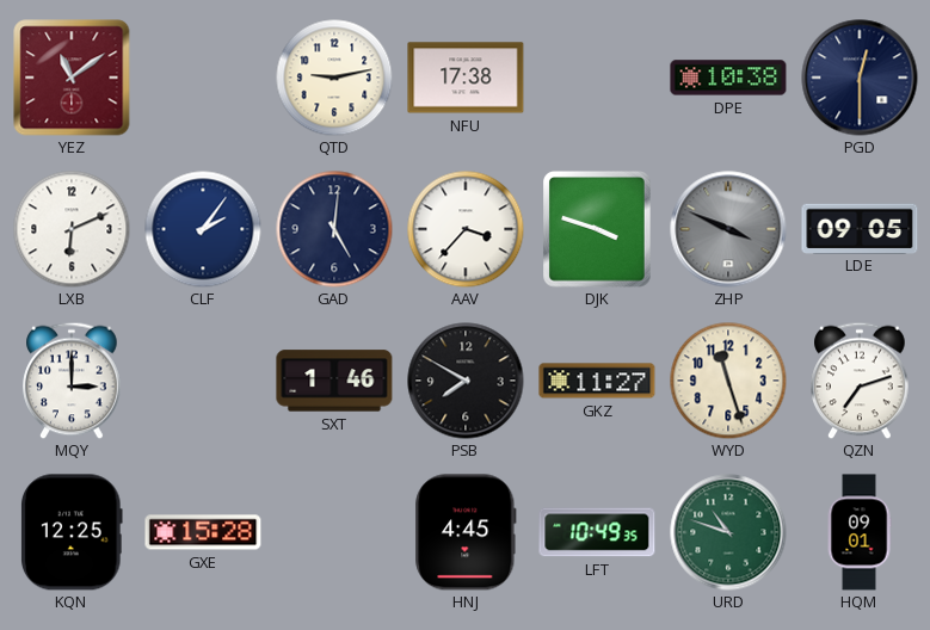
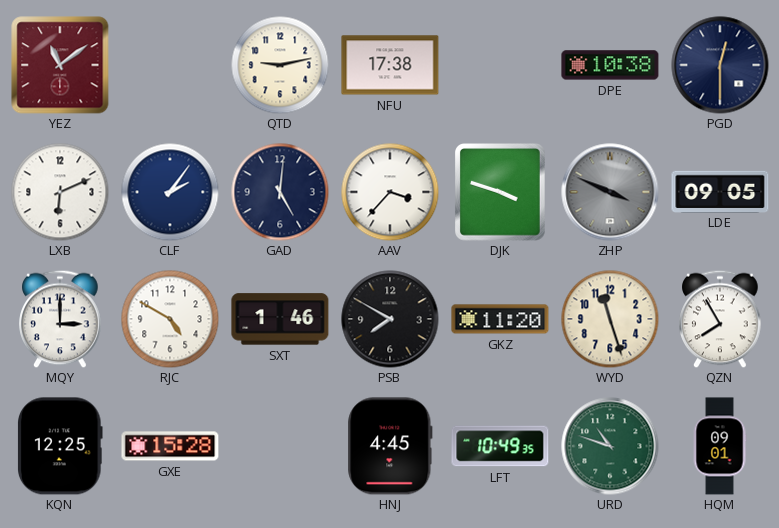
RJC: none -> 4:50 (170, 319)
GKZ: 11:27 -> 11:20 (500, 319)
QZN: 7:12 -> 7:55 (720, 319)
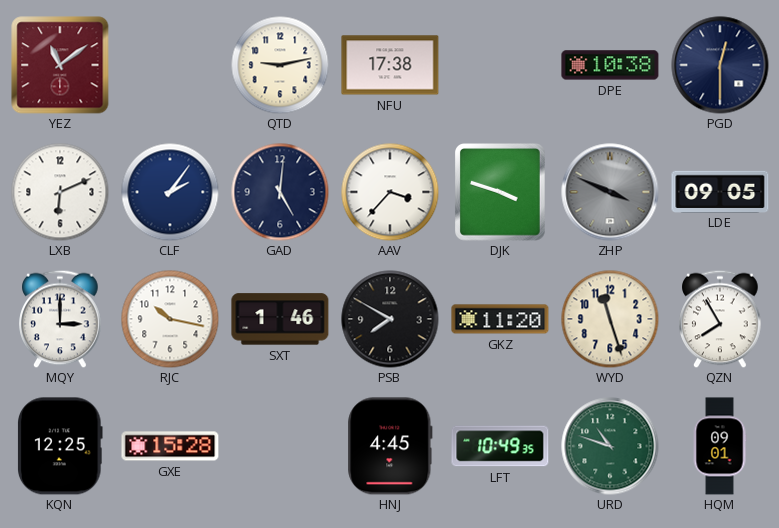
RJC: 4:50 -> 10:17 (170, 319)
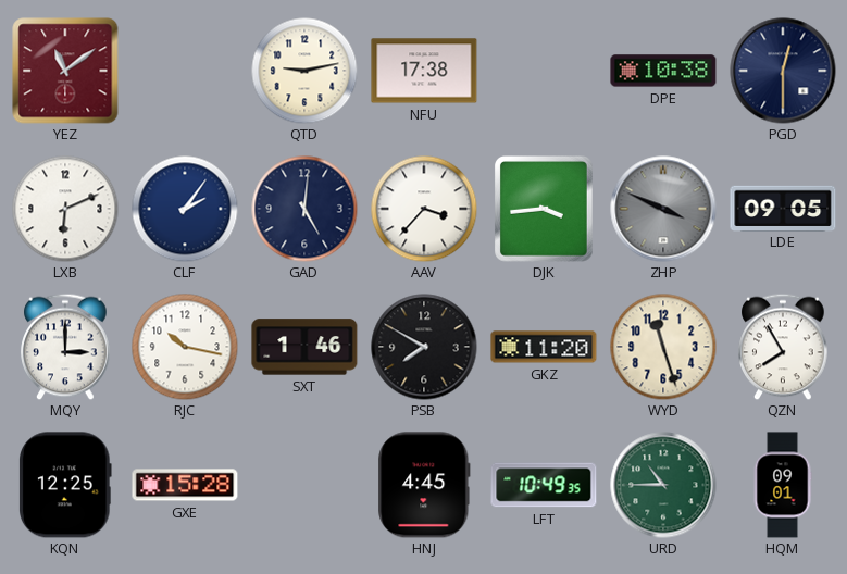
DJK: 3:48 -> 3:44 (545, 210)
URD: 10:48 -> 10:45 (663, 485)
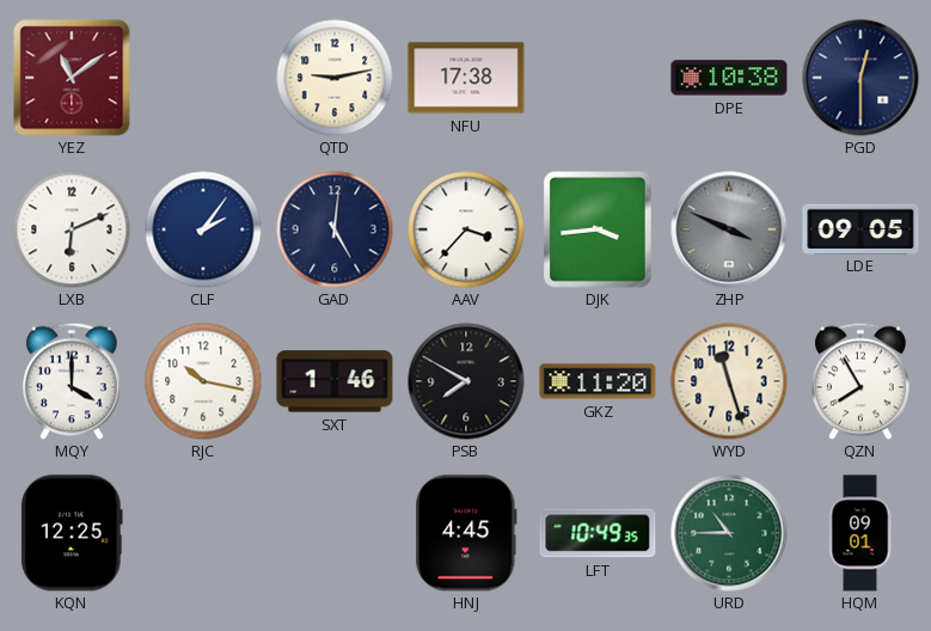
MQY: 3:00 -> 4:00 (72, 381)
GXE: 15:28 -> none (185, 485)
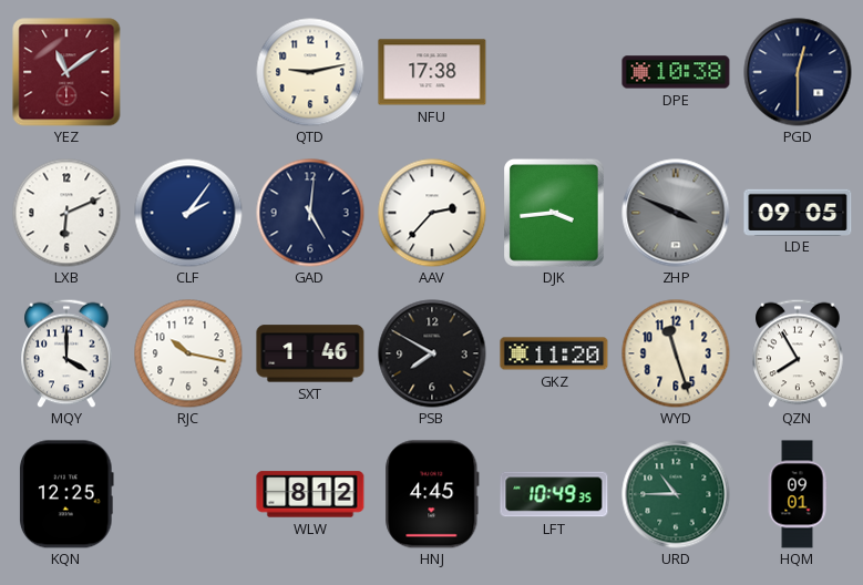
AAV: 3:37 -> 2:37 (432, 213)
WLW: none -> 8:12 (310, 494)
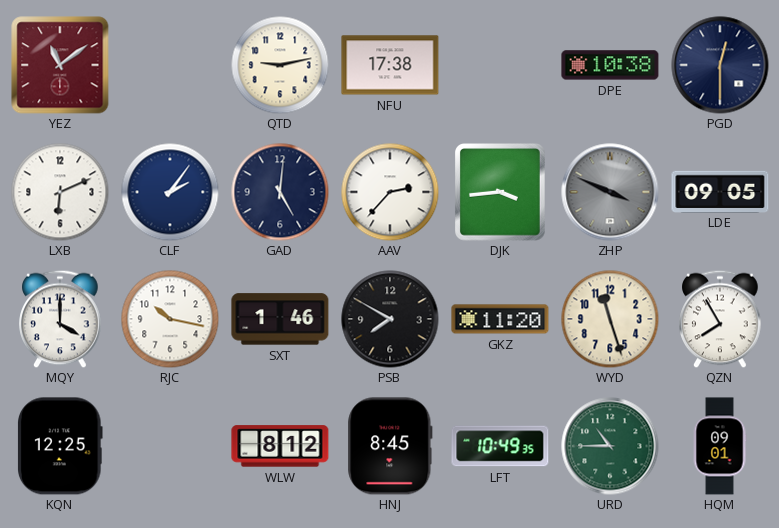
HNJ: 4:45 -> 8:45 (390, 446)
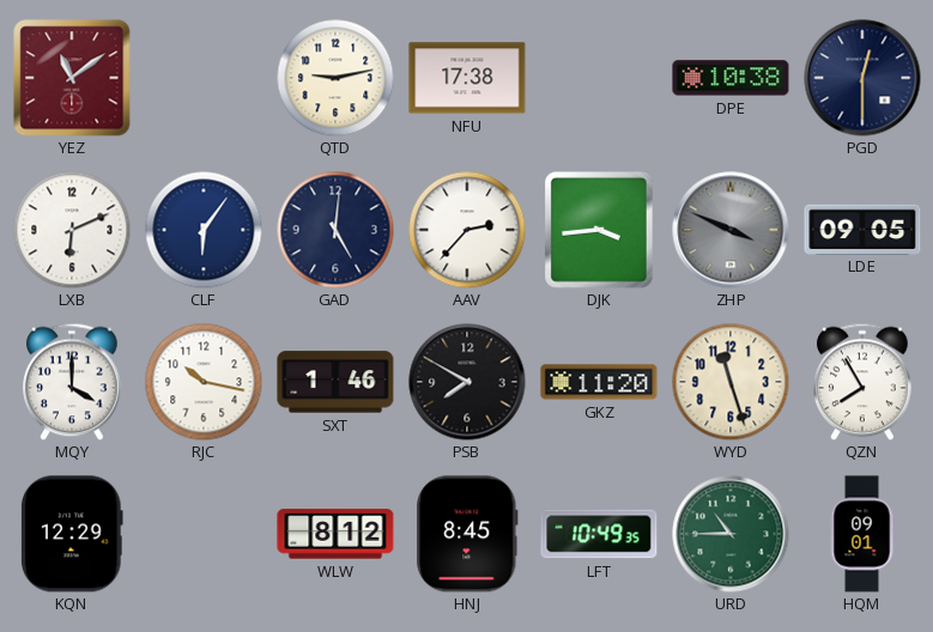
CLF: 2:06 -> 6:06 (204, 230)
KQN: 12:25 -> 12:29 (73, 534)
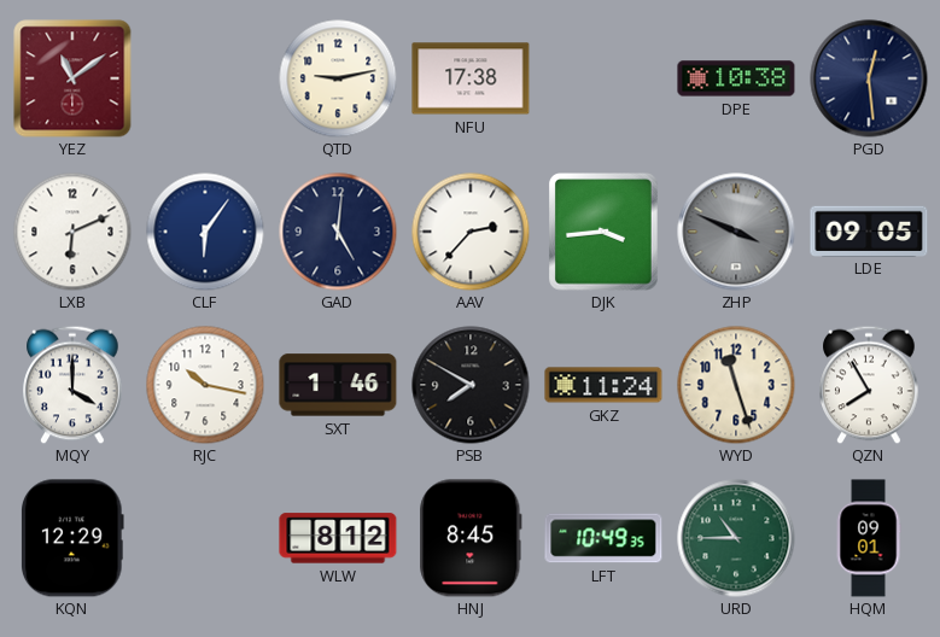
PGD: 12:30 -> 12:29 (869, 78)
GKZ: 11:20 -> 11:24 (603, 385)
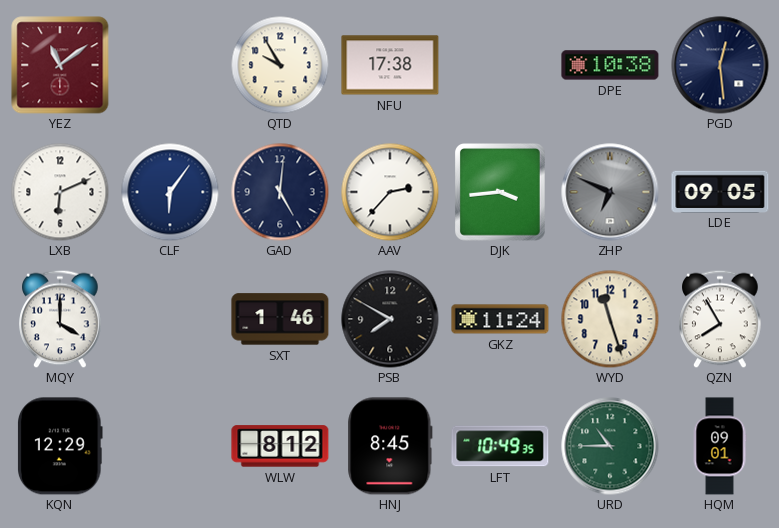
QTD: 9:13 -> 9:55 (280, 65)
ZHP: 3:49 -> 6:49 (610, 192)
RJC: 10:17 -> none (205, 385)
